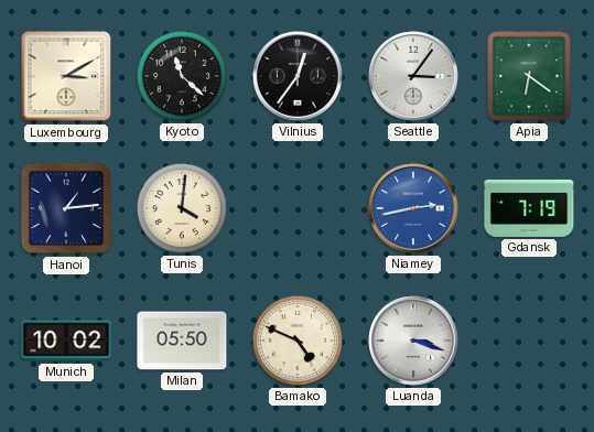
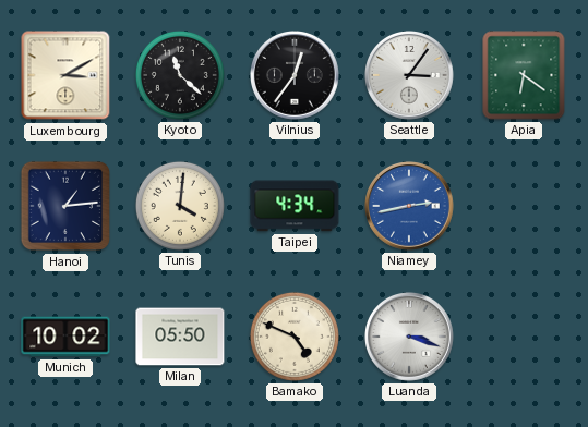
Taipei: none -> 4:34 (295, 206)
Gdansk: 7:19 -> none (529, 208)
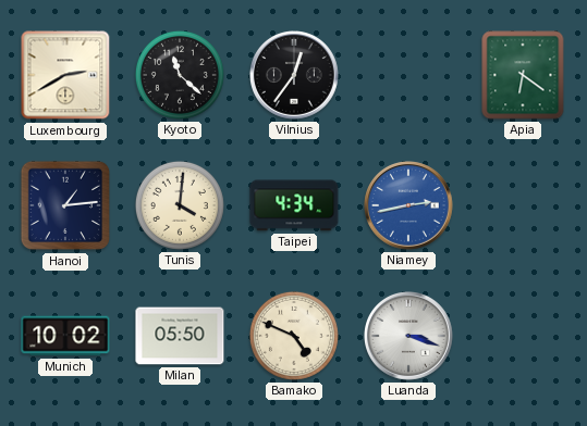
Luxembourg: 3:10 -> 2:40 (65, 75)
Seattle: 3:06 -> none (410, 76)
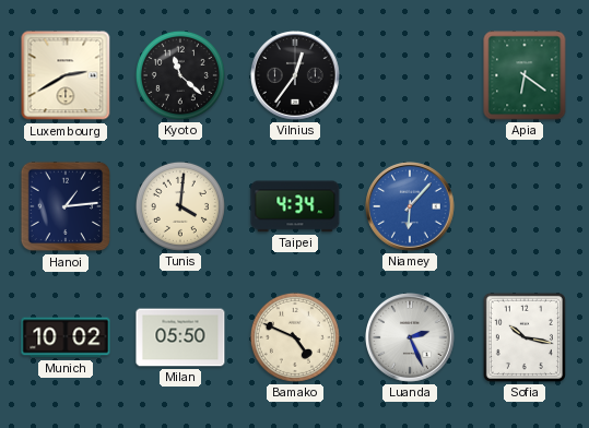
Niamey: 2:43 -> 6:07 (411, 207)
Luanda: 3:18 -> 2:26 (411, 338)
Sofia: none -> 10:17 (525, 337)
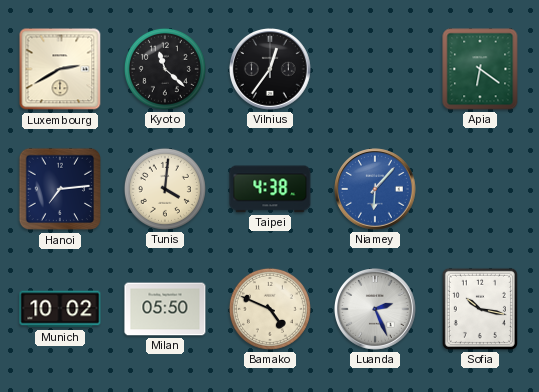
Hanoi: 1:14 -> 7:14 (60, 189)
Taipei: 4:34 -> 4:38 (270, 189)
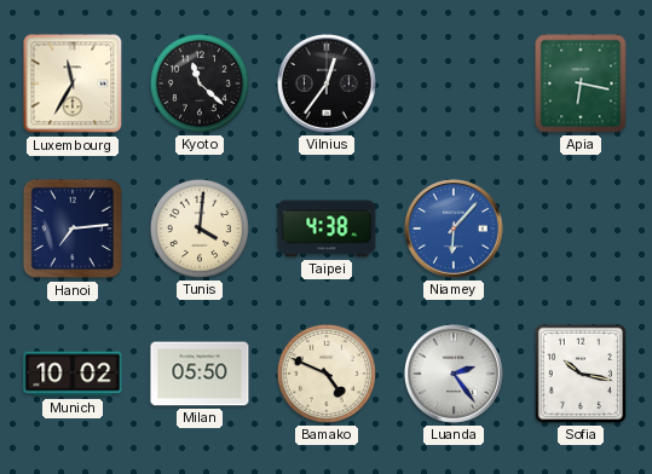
Luxembourg: 2:40 -> 11:35 (73, 83)
Apia: 6:21 -> 6:17 (581, 83)
Luanda: 2:26 -> 2:24 (455, 375)
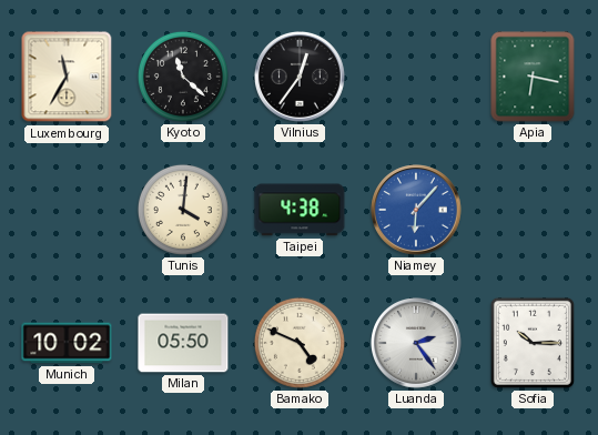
Hanoi: 7:14 -> none (73, 229)
Sofia: 10:17 -> 10:15 (533, 343)
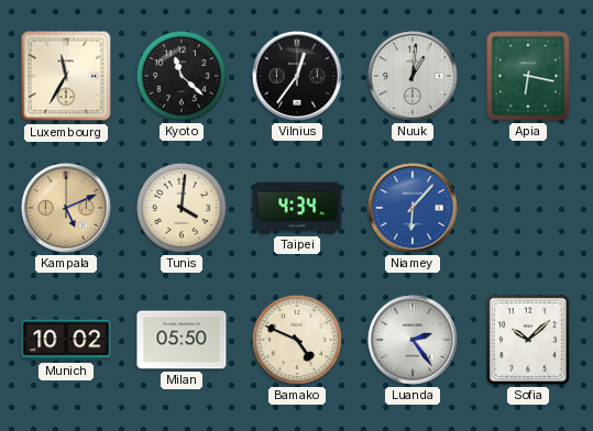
Nuuk: none -> 1:01 (414, 77)
Kampala: none -> 5:11 (67, 209)
Taipei: 4:38 -> 4:34 (297, 208)
Sofia: 10:15 -> 10:08 (528, 340)
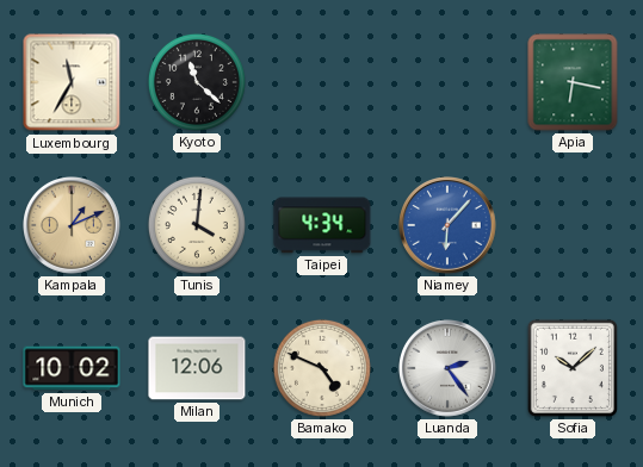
Vilnius: 12:36 -> none (298, 77)
Nuuk: 1:01 -> none (414, 77)
Kampala: 5:11 -> 1:11 (73, 226)
Milan: 05:50 -> 12:06 (197, 368)
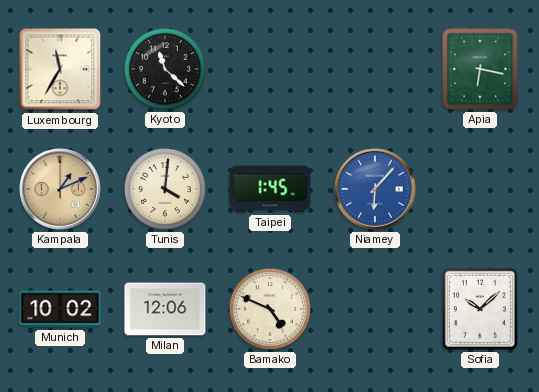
Taipei: 4:34 -> 1:45 (270, 189)
Luanda: 2:24 -> none (449, 369)
